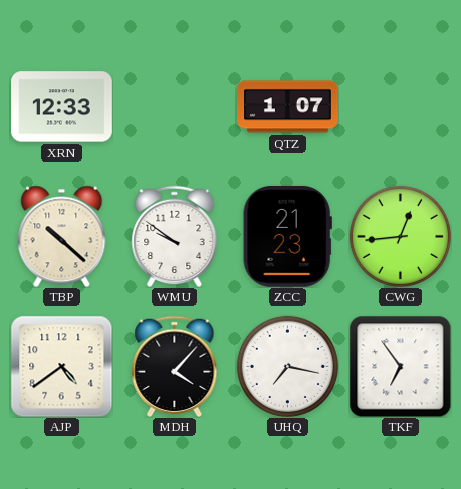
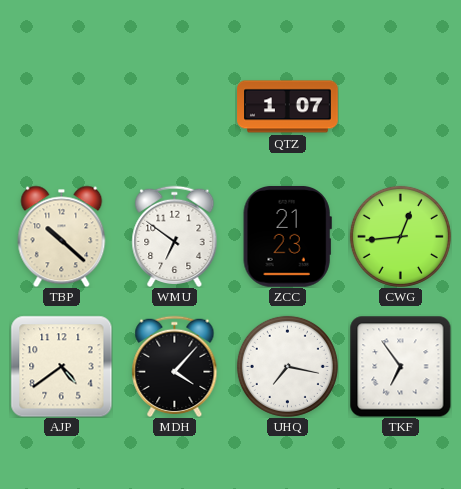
XRN: 12:33 -> none (62, 107)
WMU: 9:51 -> 6:51 (175, 236)
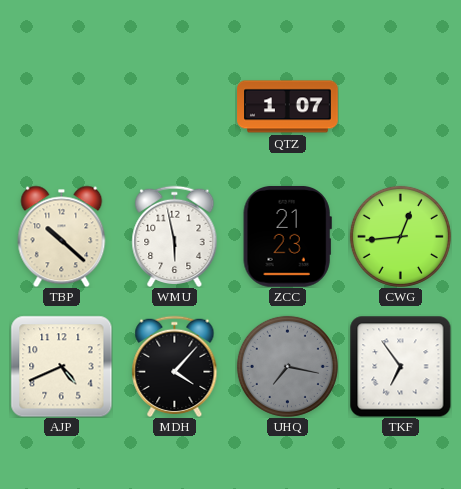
WMU: 6:51 -> 5:58 (175, 236)
AJP: 4:39 -> 4:41 (61, 366)
UHQ dial: white -> grey (287, 366)
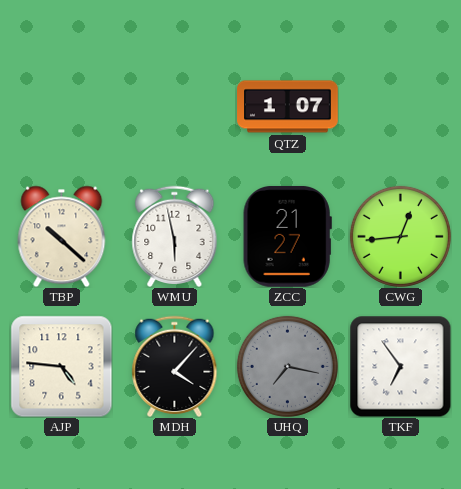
ZCC: 21:23 -> 21:27 (287, 236)
AJP: 4:41 -> 4:46 (61, 366)
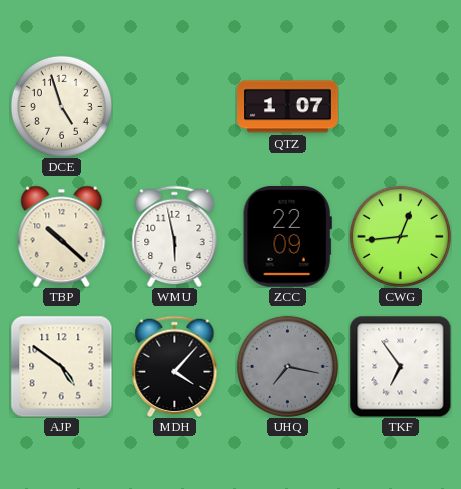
DCE: none -> 4:57 (61, 106)
ZCC: 21:27 -> 22:09 (287, 236)
AJP: 4:46 -> 4:51 (61, 366)
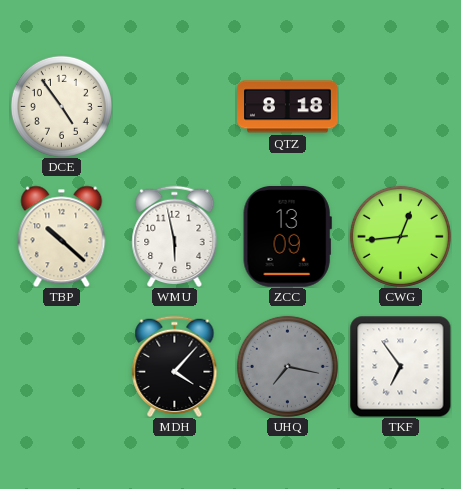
DCE: 4:57 -> 4:54 (61, 106)
QTZ: 1:07 -> 8:18 (288, 107)
ZCC: 22:09 -> 13:09 (287, 236)
AJP: 4:51 -> none (61, 366)
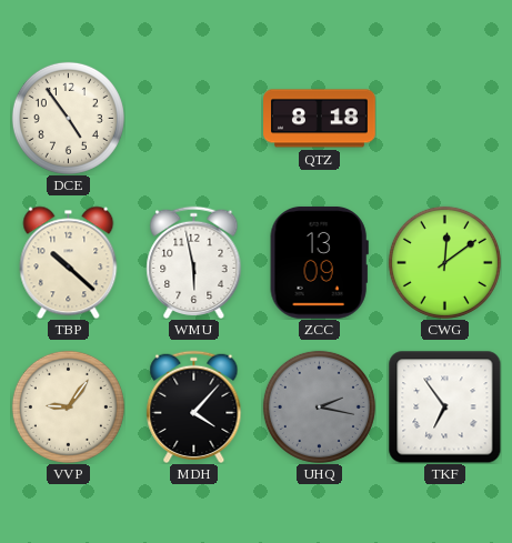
CWG: 12:44 -> 12:09 (444, 262)
VVP: none -> 9:06 (68, 406)
UHQ: 7:17 -> 2:17 (319, 406)
